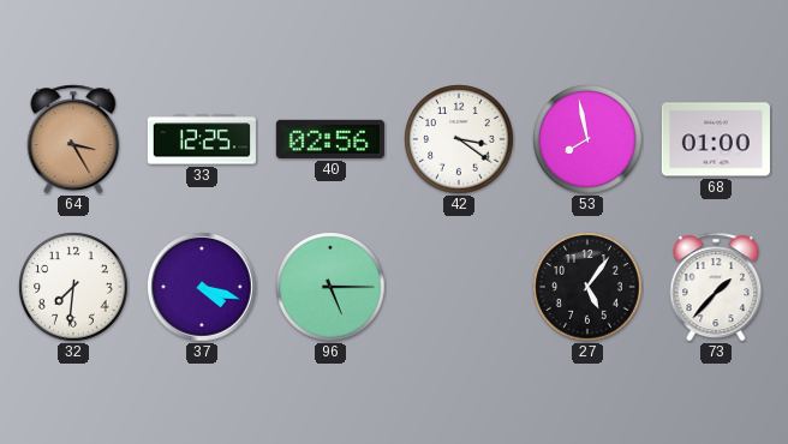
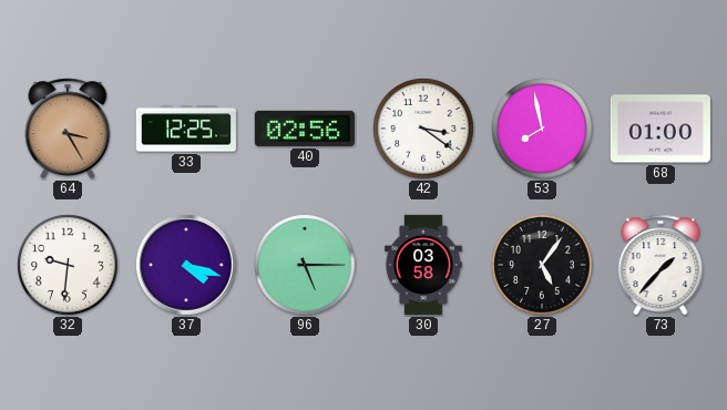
32: 7:31 -> 9:31 (68, 265)
30: none -> 03:58 (423, 265)
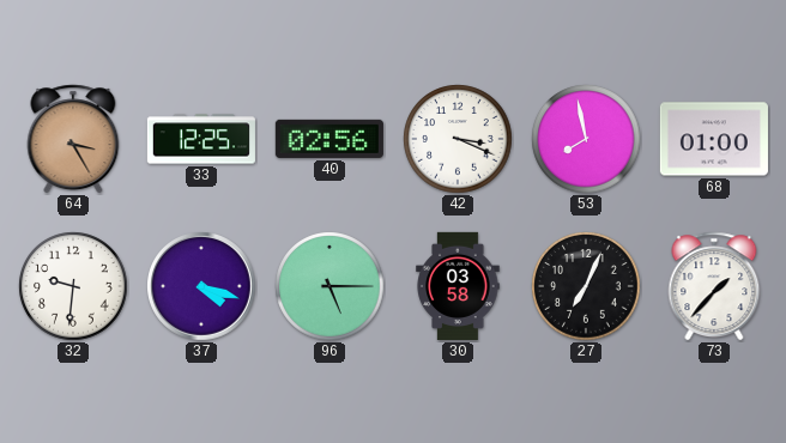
42: 3:21 -> 3:19 (458, 139)
27: 5:06 -> 7:04 (586, 286)
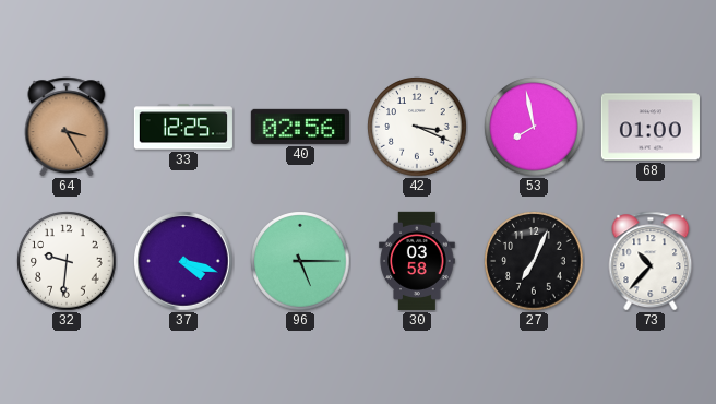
73: 1:37 -> 10:37 (651, 261)
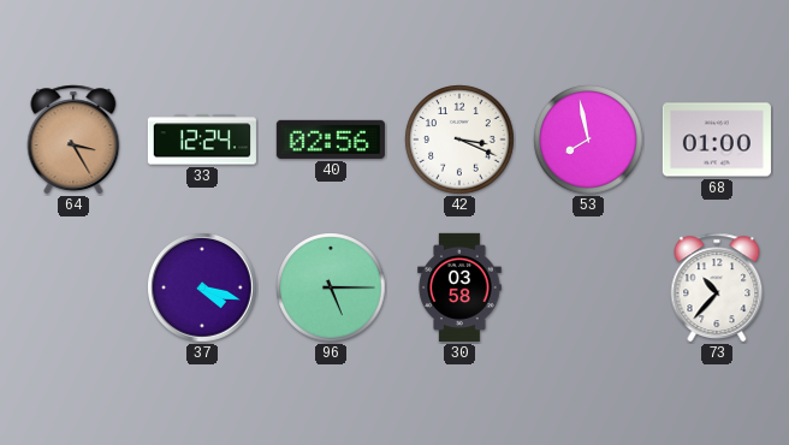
33: 12:25 -> 12:24 (202, 140)
32: 9:31 -> none (67, 261)
27: 7:04 -> none (534, 261)
